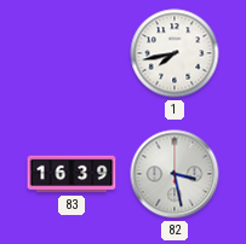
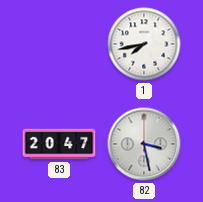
83: 16:39 -> 20:47 (59, 144)
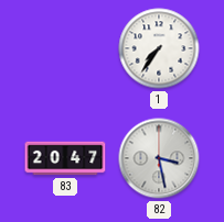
1: 7:43 -> 7:36 (159, 48)
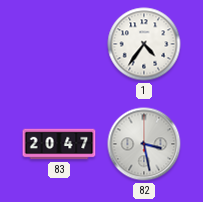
1: 7:36 -> 4:36 (144, 44)
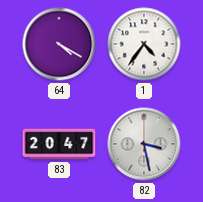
64: none -> 4:20 (59, 44)
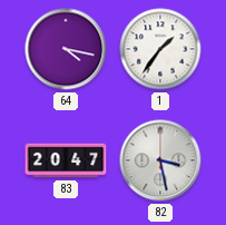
64: 4:20 -> 4:17 (66, 49)
1: 4:36 -> 1:36 (160, 49)
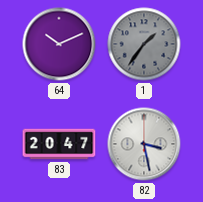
64: 4:17 -> 10:11 (59, 44)
1 dial: white -> grey (144, 44)
